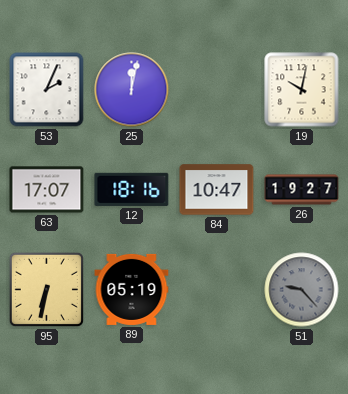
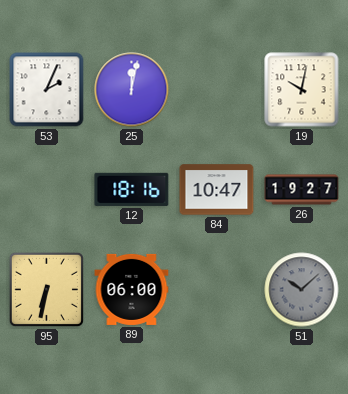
63: 17:07 -> none (47, 190)
89: 05:19 -> 06:00 (132, 289)
51: 9:23 -> 10:08 (302, 290)
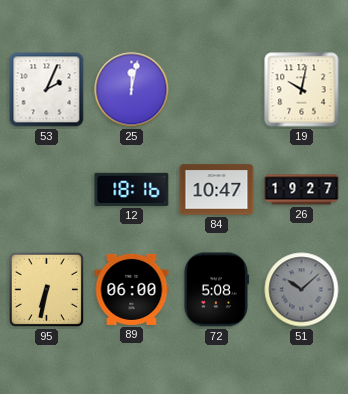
72: none -> 5:08 (216, 290)
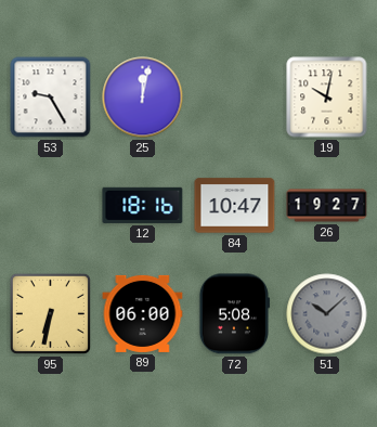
53: 2:04 -> 9:25 (51, 98)
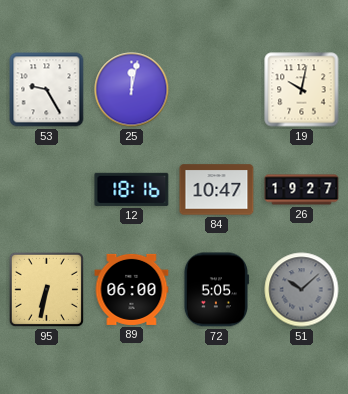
72: 5:08 -> 5:05 (216, 290)
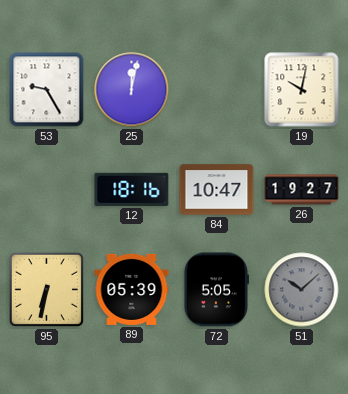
89: 06:00 -> 05:39 (132, 289)
